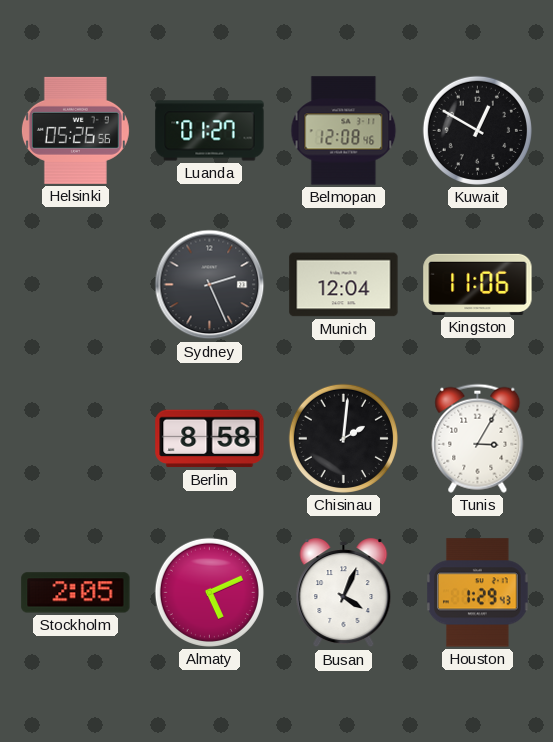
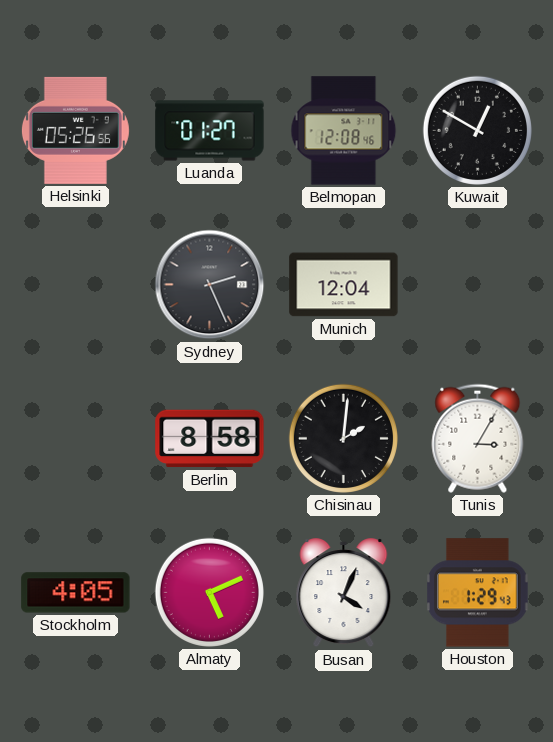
Kingston: 11:06 -> none (478, 284)
Stockholm: 2:05 -> 4:05 (76, 593)
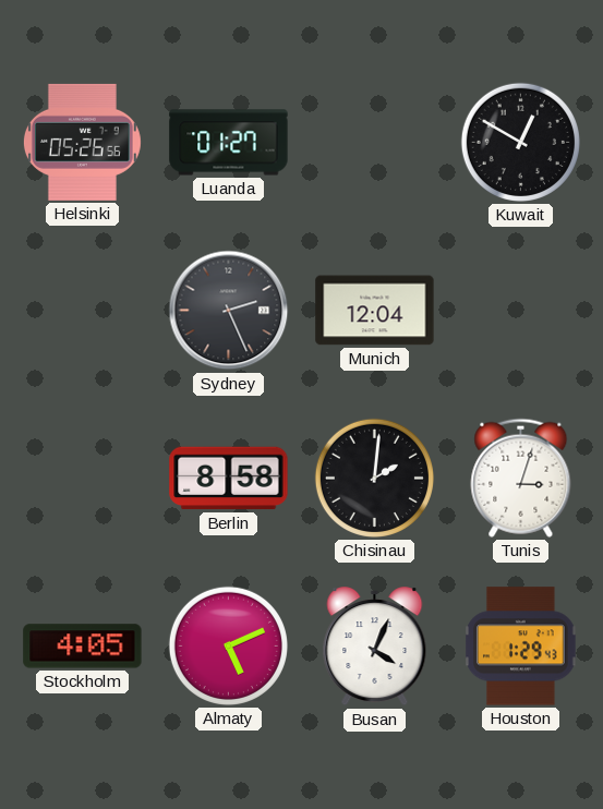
Belmopan: 12:08 -> none (344, 131)
Tunis: 3:05 -> 3:03 (521, 478)
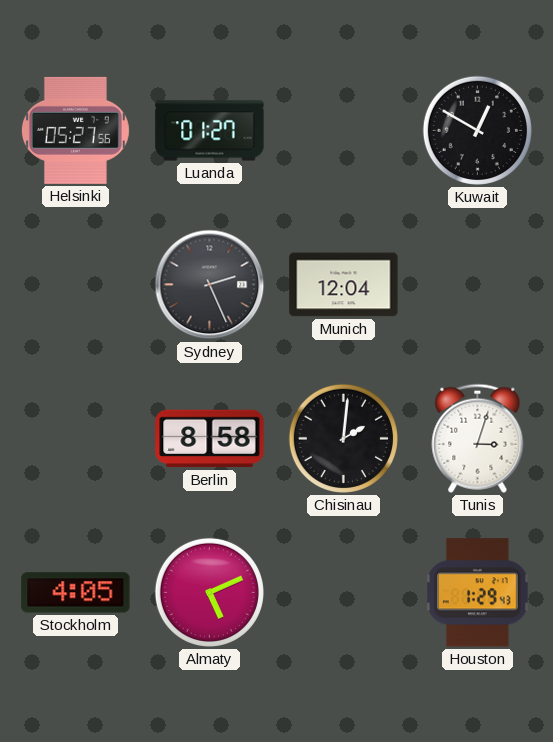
Helsinki: 05:26 -> 05:27 (75, 130)
Busan: 4:04 -> none (375, 647)
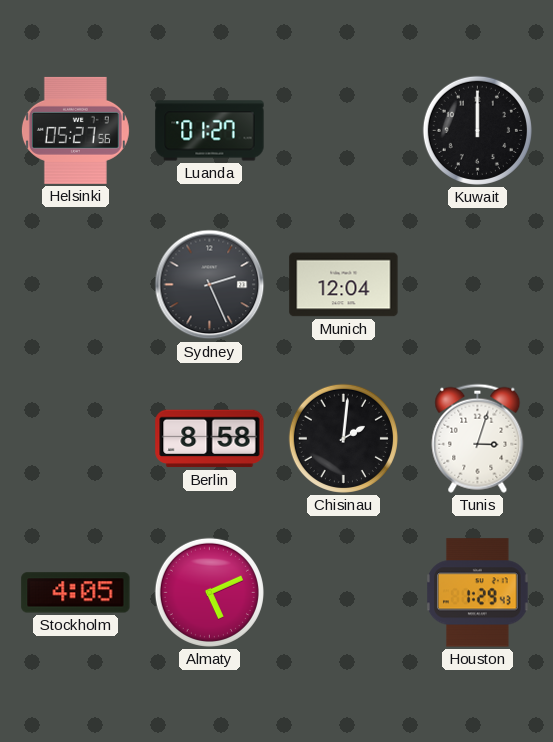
Kuwait: 12:50 -> 12:00 (477, 130)
